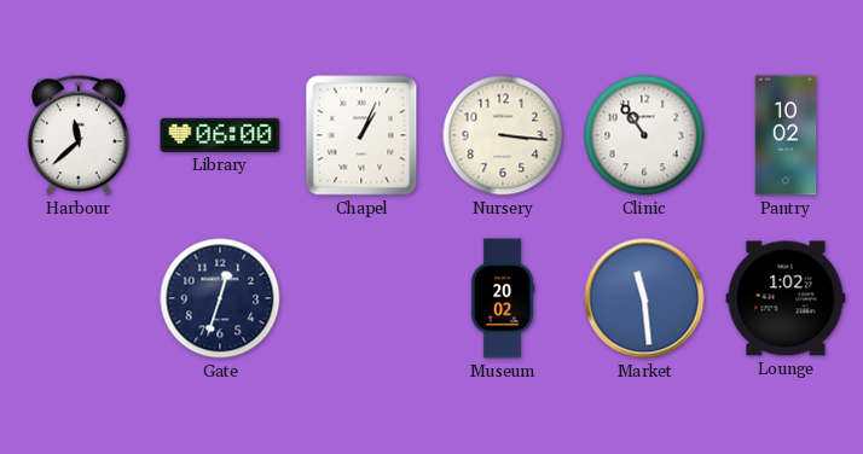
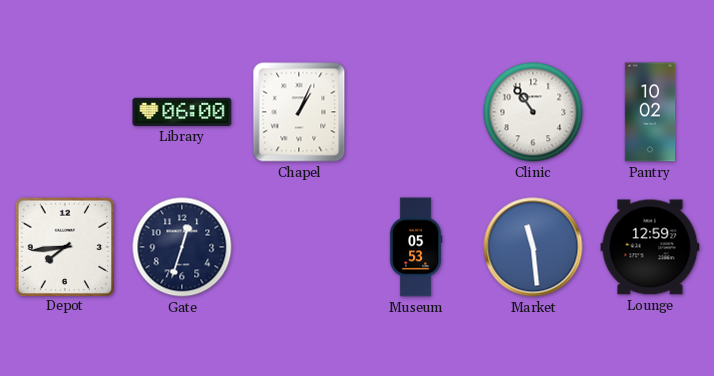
Harbour: 11:38 -> none (79, 135)
Nursery: 3:16 -> none (503, 135)
Depot: none -> 7:44 (64, 246)
Museum: 20:02 -> 05:53 (416, 247)
Lounge: 1:02 -> 12:59 (650, 247)
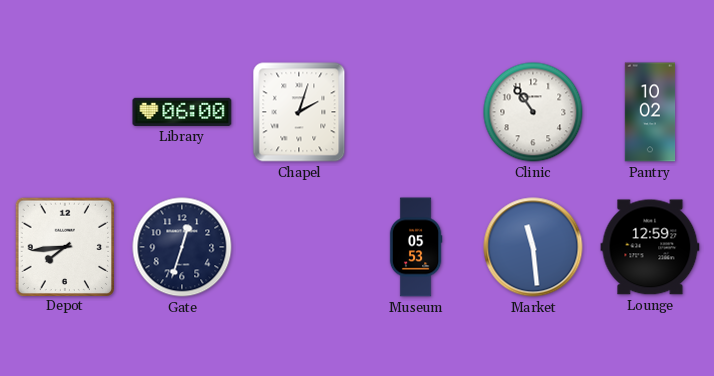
Chapel: 1:04 -> 2:03 (299, 112)
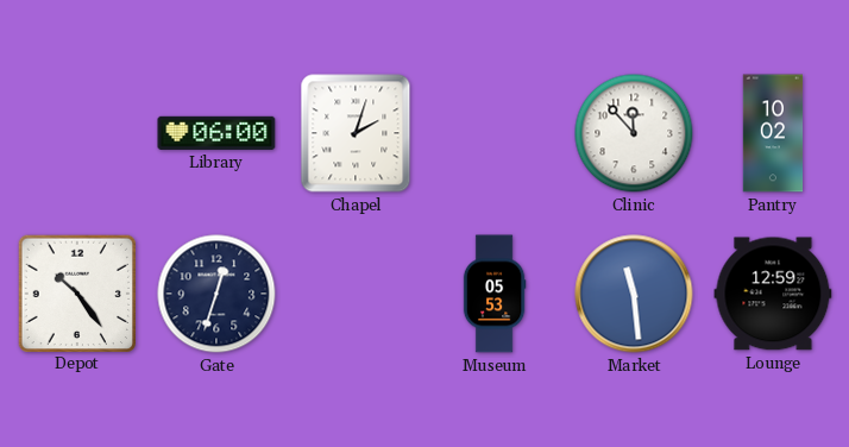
Clinic: 10:54 -> 11:53 (634, 133)
Depot: 7:44 -> 10:24 (76, 292)
